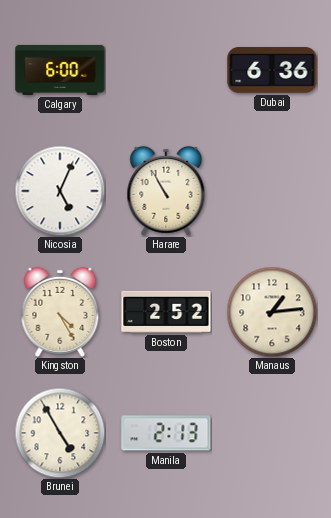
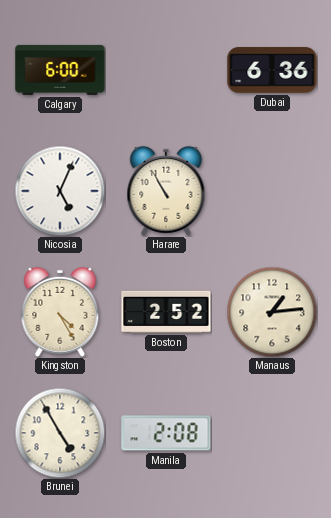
Manila: 2:13 -> 2:08 (166, 433)
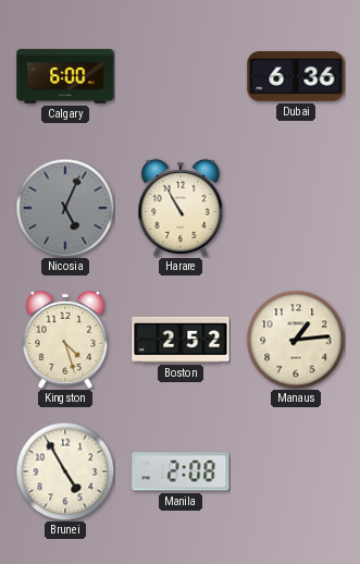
Nicosia dial: white -> grey (65, 208)
Kingston: 4:25 -> 4:27 (65, 340)
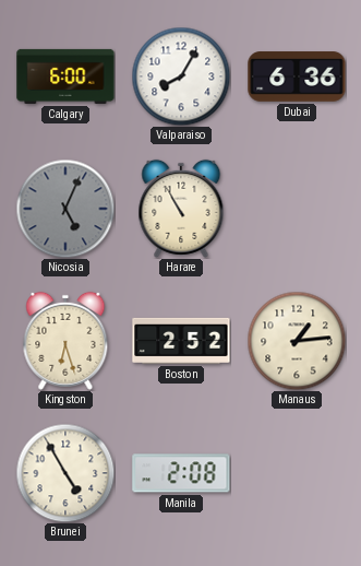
Valparaiso: none -> 8:05 (181, 76)
Kingston: 4:27 -> 6:27 (65, 341)
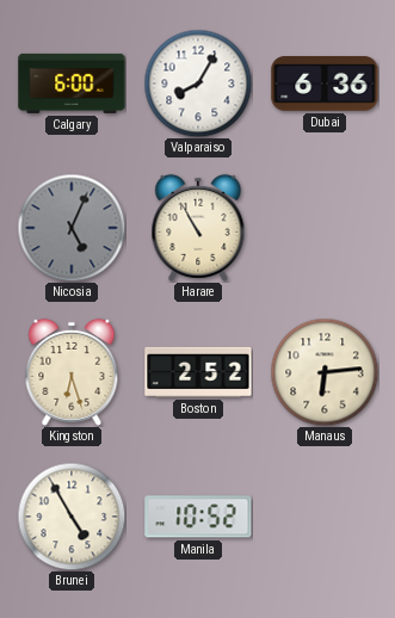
Manaus: 1:14 -> 6:14 (325, 372)
Manila: 2:08 -> 10:52 (198, 517)
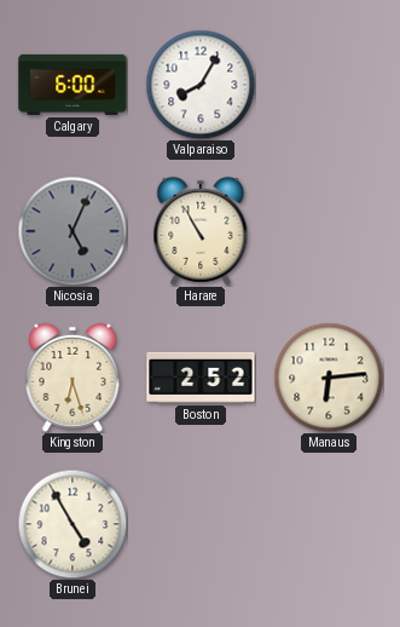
Dubai: 6:36 -> none (325, 84)
Manila: 10:52 -> none (198, 517)
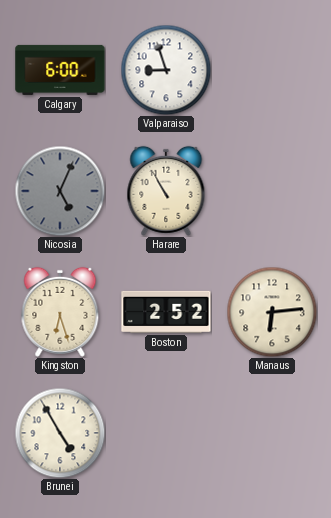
Valparaiso: 8:05 -> 8:57 (166, 70)
